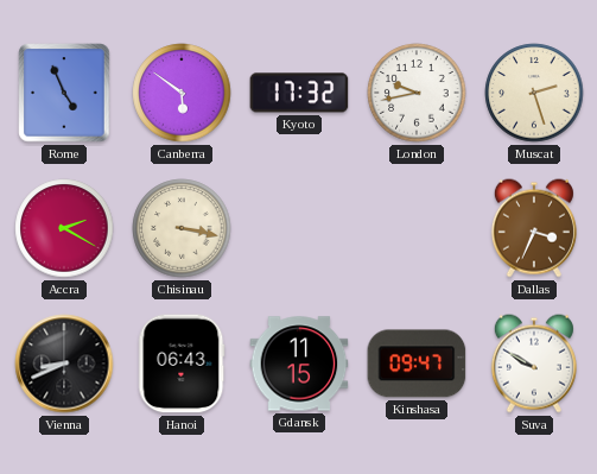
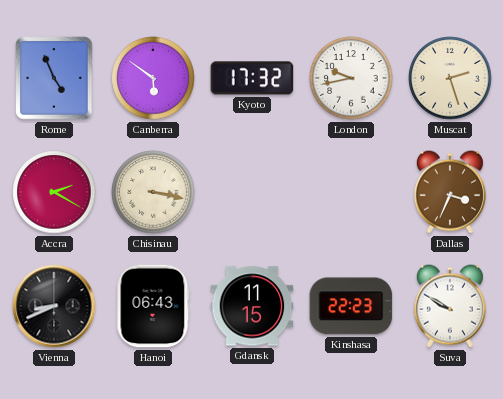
Kinshasa: 09:47 -> 22:23 (351, 306)
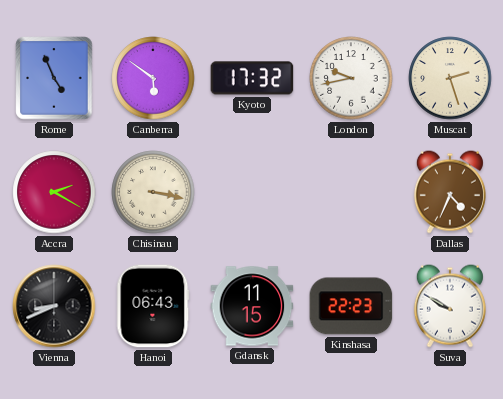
Dallas: 3:34 -> 4:34 (450, 192)
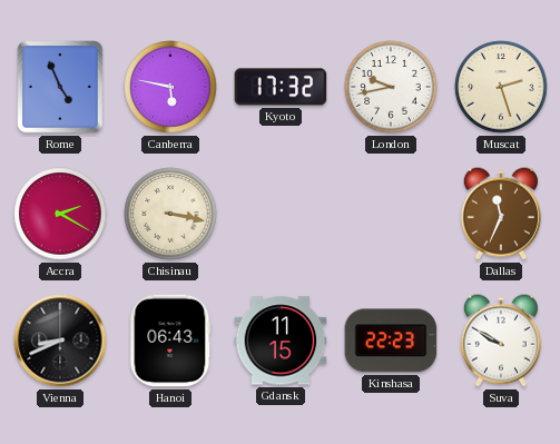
Canberra: 5:51 -> 5:47 (170, 87)
Dallas: 4:34 -> 11:34 (501, 214)
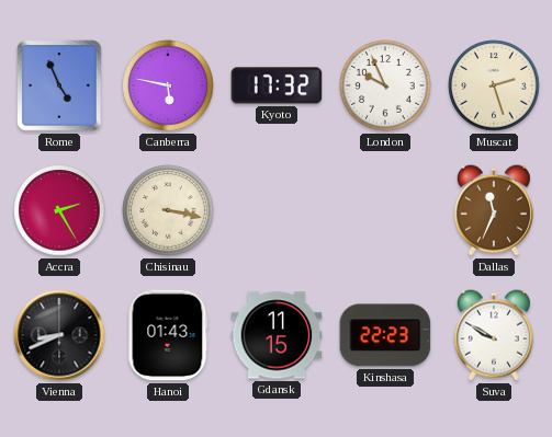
London: 9:43 -> 9:56 (385, 85)
Accra: 2:20 -> 2:25 (59, 210)
Hanoi: 06:43 -> 01:43 (168, 335)
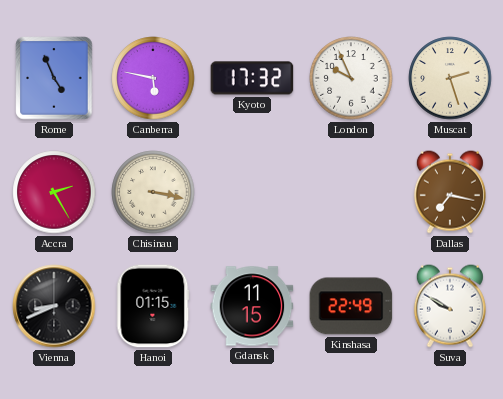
Dallas: 11:34 -> 7:17 (450, 192)
Hanoi: 01:43 -> 01:15 (153, 306)
Kinshasa: 22:23 -> 22:49 (351, 306)
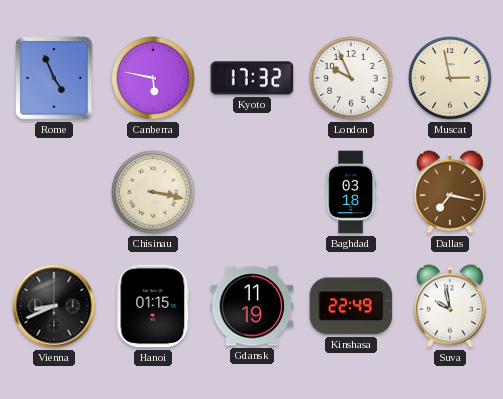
Muscat: 2:27 -> 2:58 (450, 78)
Accra: 2:25 -> none (54, 192)
Baghdad: none -> 03:18 (350, 192)
Gdansk: 11:15 -> 11:19 (252, 306)
Suva: 9:50 -> 9:58 (450, 306)
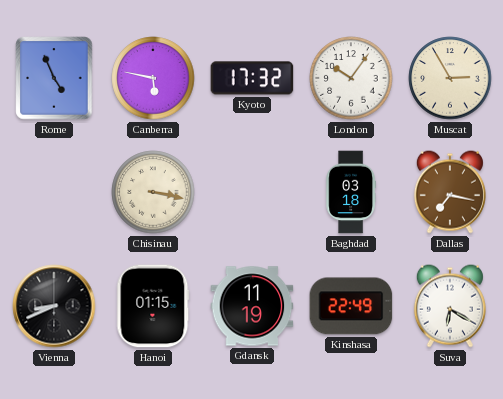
London: 9:56 -> 10:06 (351, 78)
Muscat: 2:58 -> 2:55 (450, 78)
Suva: 9:58 -> 6:20 (450, 306)
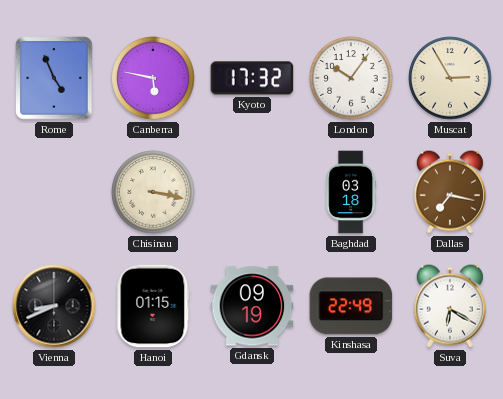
Gdansk: 11:19 -> 09:19 (252, 306)
